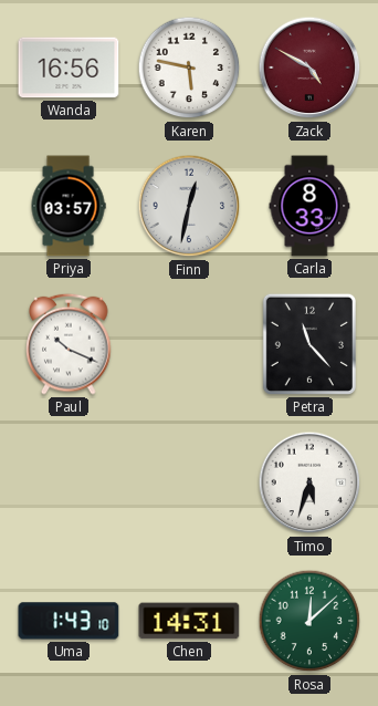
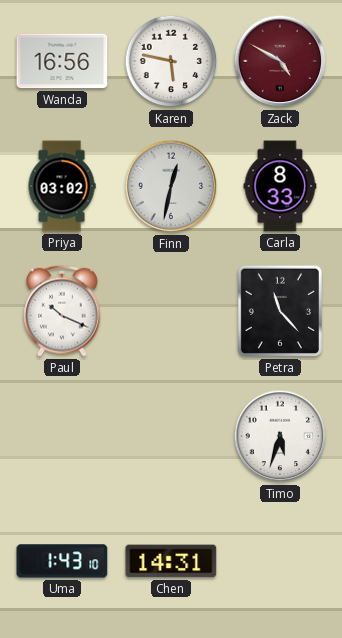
Priya: 03:57 -> 03:02 (62, 186)
Rosa: 12:08 -> none (309, 621)
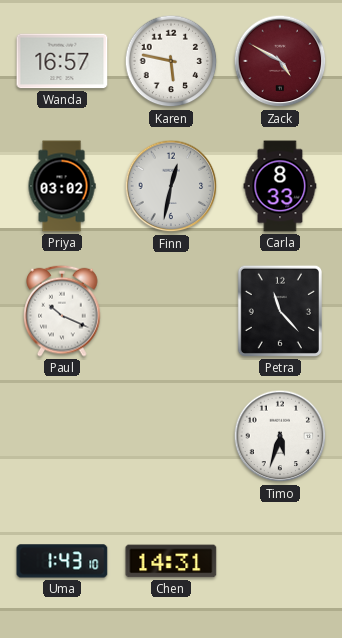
Wanda: 16:56 -> 16:57 (62, 61)
